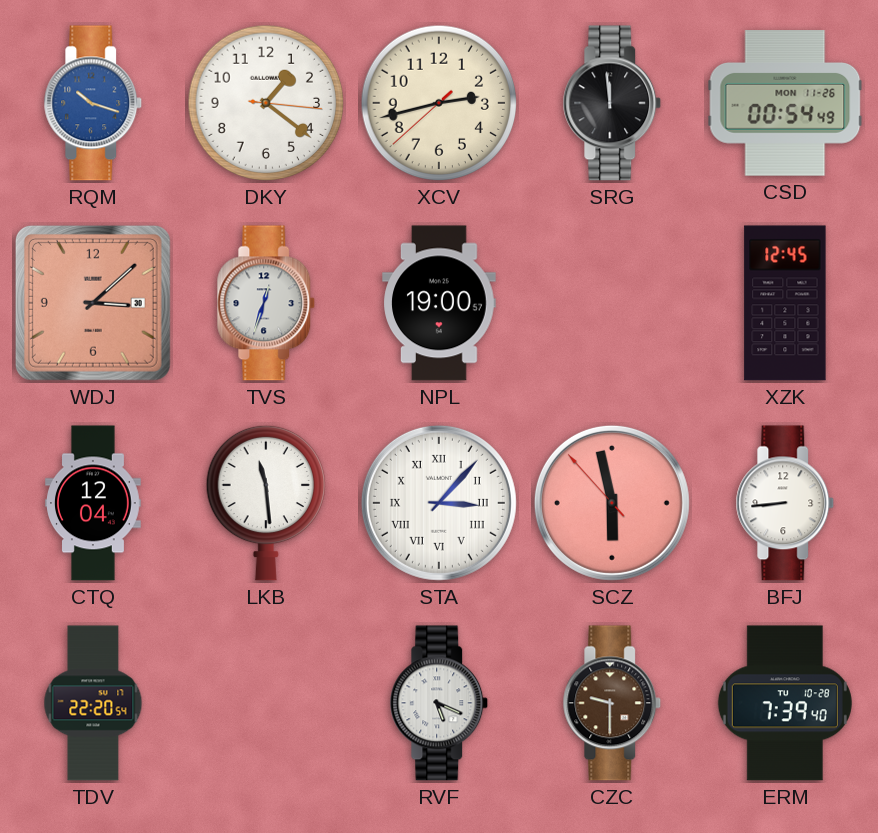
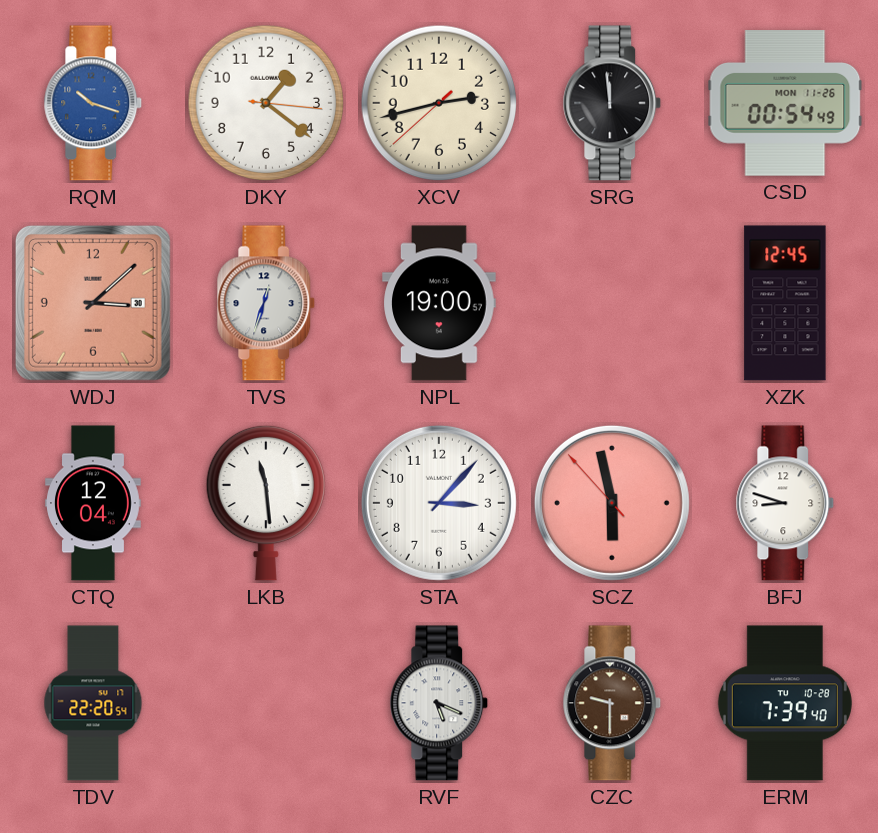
STA numerals: Roman -> Arabic (439, 503)
BFJ: 8:44 -> 8:48 (785, 503)
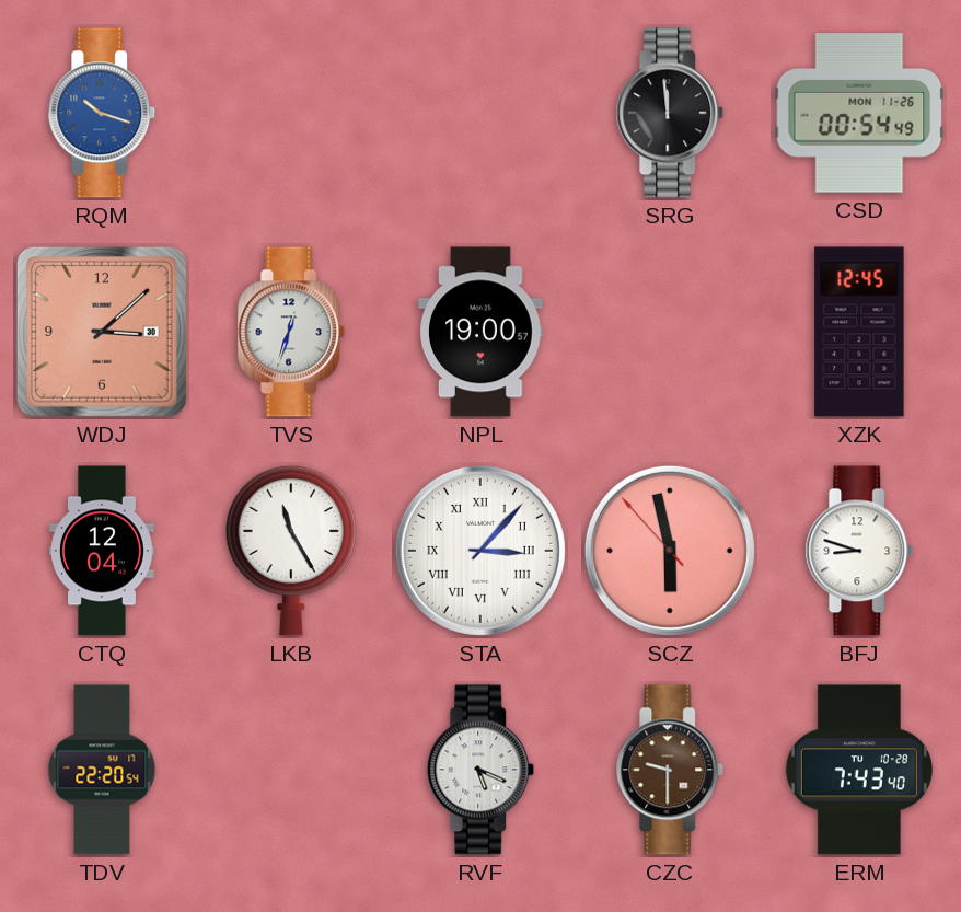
DKY: 1:21 -> none (266, 103)
XCV: 2:42 -> none (439, 103)
LKB: 11:29 -> 11:25 (290, 551)
STA numerals: Arabic -> Roman (480, 551)
ERM: 7:39 -> 7:43 (859, 770)
